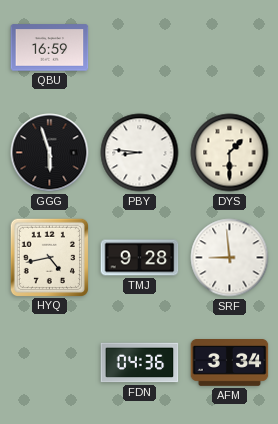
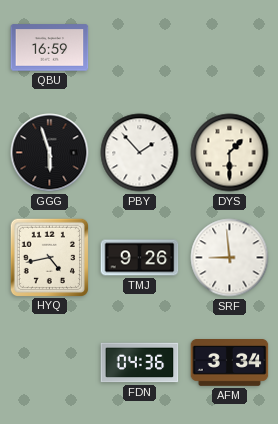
PBY: 8:46 -> 1:53 (140, 153)
TMJ: 9:28 -> 9:26 (140, 258)
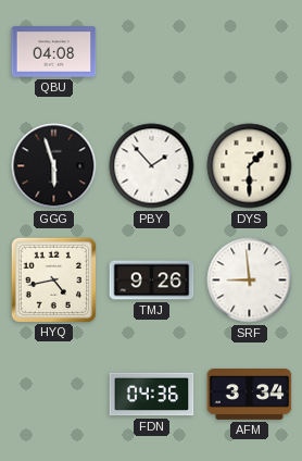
QBU: 16:59 -> 04:08 (54, 52)
